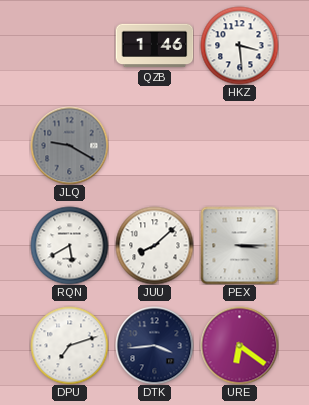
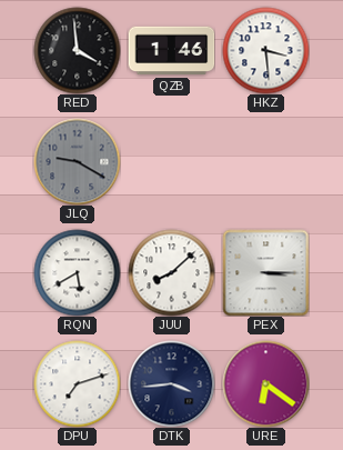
RED: none -> 3:59 (77, 50)
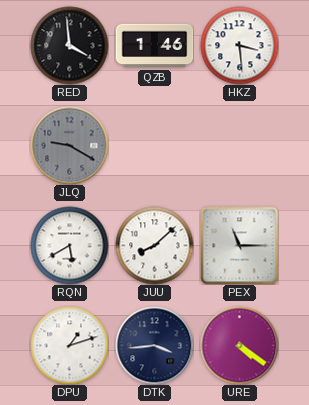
PEX: 3:15 -> 11:15 (239, 245)
DPU: 7:12 -> 1:12 (69, 345)
URE: 6:21 -> 4:21 (239, 345)
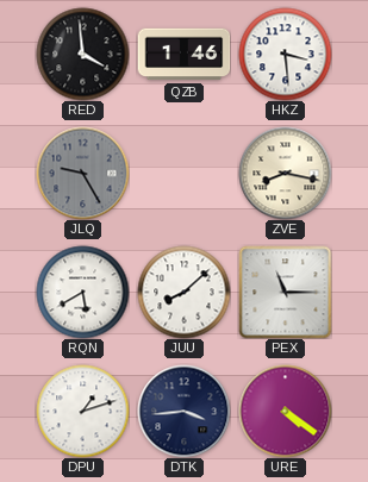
JLQ: 9:20 -> 9:25 (82, 173)
ZVE: none -> 8:17 (285, 173)
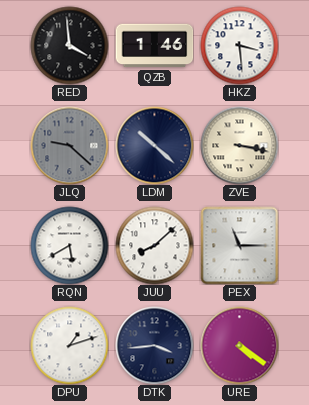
JLQ: 9:25 -> 9:22 (69, 145)
LDM: none -> 10:22 (154, 145)
ZVE: 8:17 -> 3:17 (239, 145)
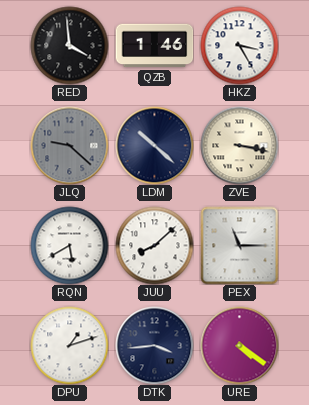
HKZ: 3:29 -> 3:25 (239, 45)
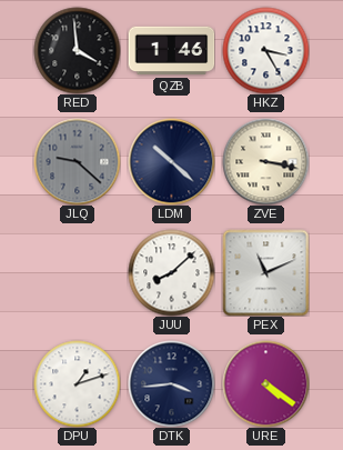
RQN: 5:40 -> none (69, 245)
PEX: 11:15 -> 11:11 (265, 272)
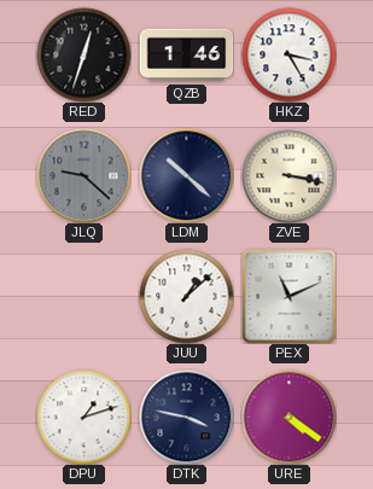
RED: 3:59 -> 12:33 (83, 54)
JUU: 8:08 -> 1:08 (186, 296)
DTK: 3:44 -> 3:47 (186, 417)
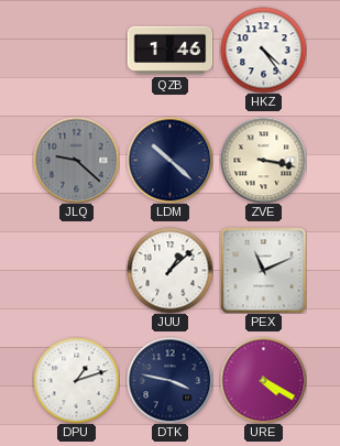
RED: 12:33 -> none (83, 54)
HKZ: 3:25 -> 4:24 (263, 50)
URE: 4:21 -> 4:20 (263, 380)
